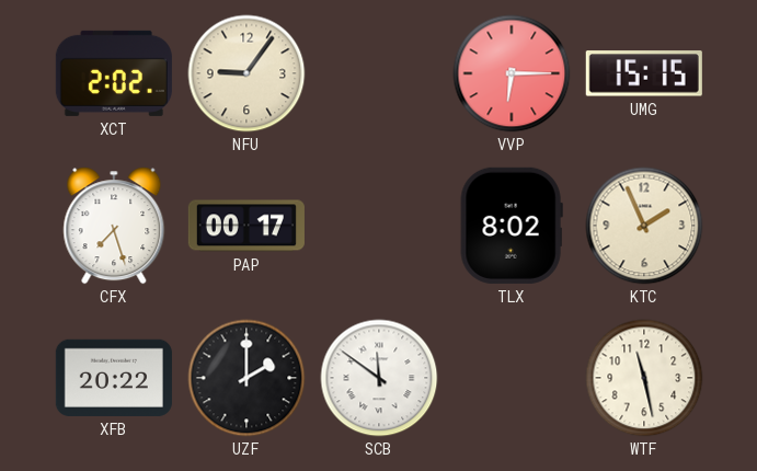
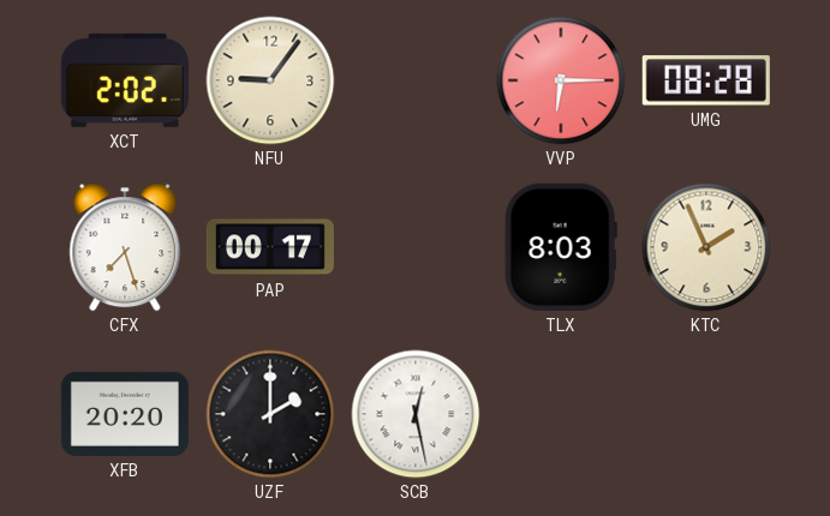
UMG: 15:15 -> 08:28 (706, 80)
TLX: 8:02 -> 8:03 (561, 247)
XFB: 20:22 -> 20:20 (125, 414)
SCB: 11:51 -> 12:28 (416, 414)
WTF: 11:28 -> none (644, 378)
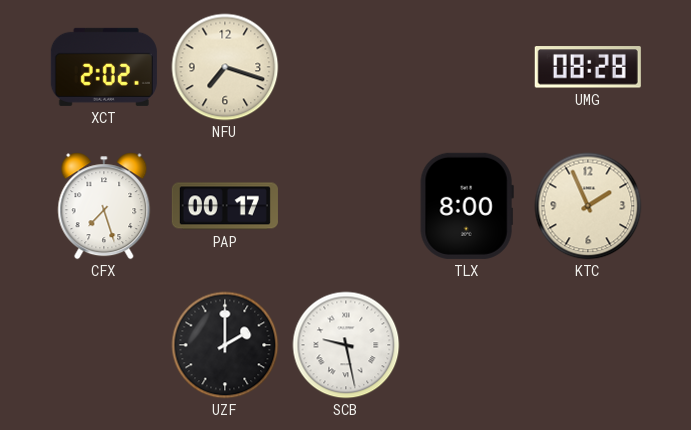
NFU: 9:06 -> 7:18 (225, 67)
VVP: 6:15 -> none (561, 80)
TLX: 8:03 -> 8:00 (467, 206)
XFB: 20:20 -> none (125, 414)
SCB: 12:28 -> 9:28 (346, 345)
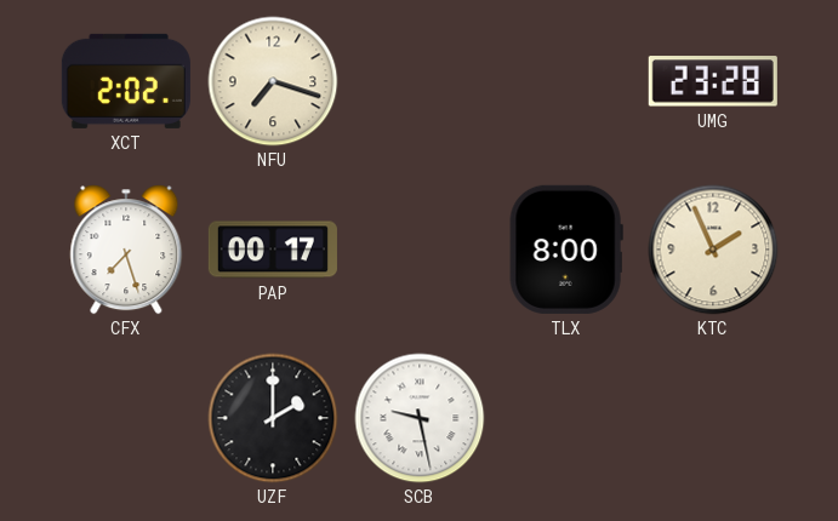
UMG: 08:28 -> 23:28 (713, 81)
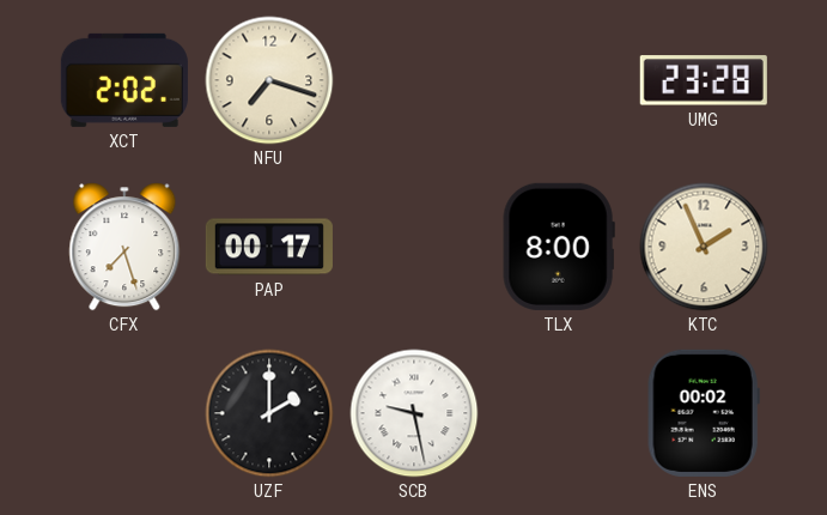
ENS: none -> 00:02 (704, 413)
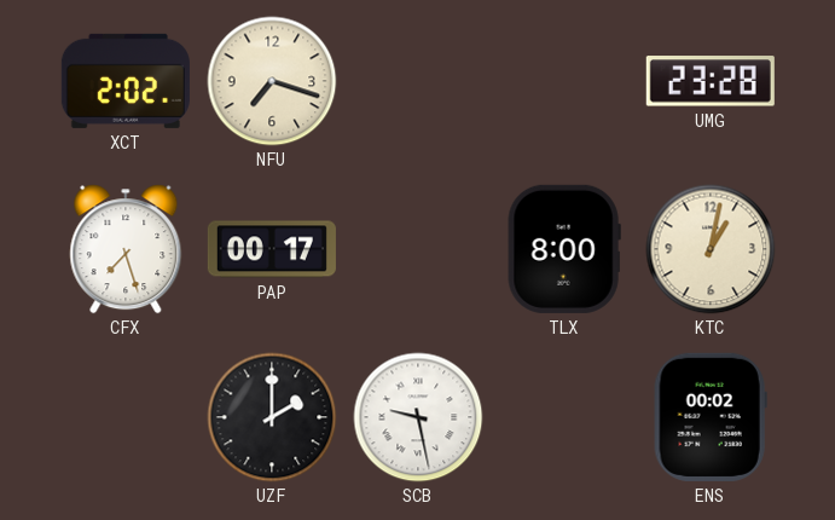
KTC: 1:56 -> 1:02 (711, 249)
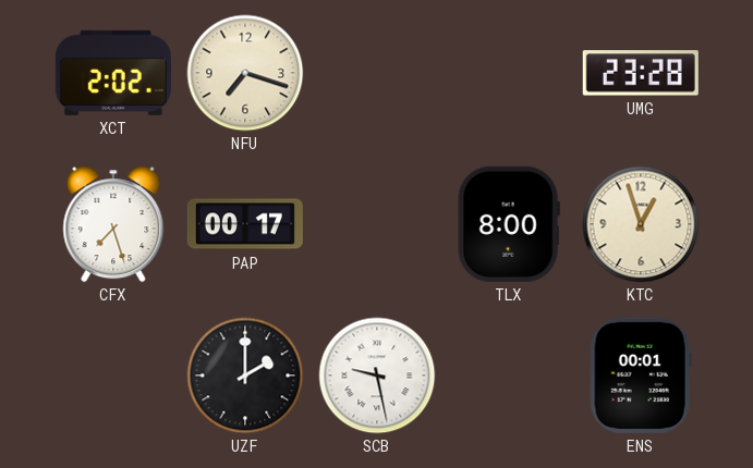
KTC: 1:02 -> 12:57 (641, 224)
ENS: 00:02 -> 00:01 (641, 375)
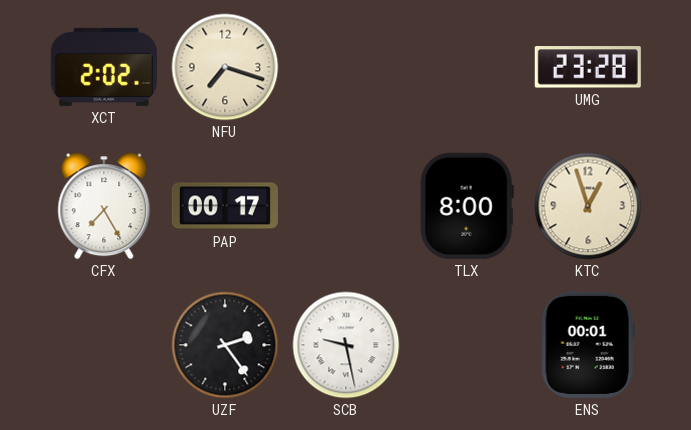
CFX: 7:27 -> 7:25 (104, 206)
UZF: 2:00 -> 2:24 (225, 345)
